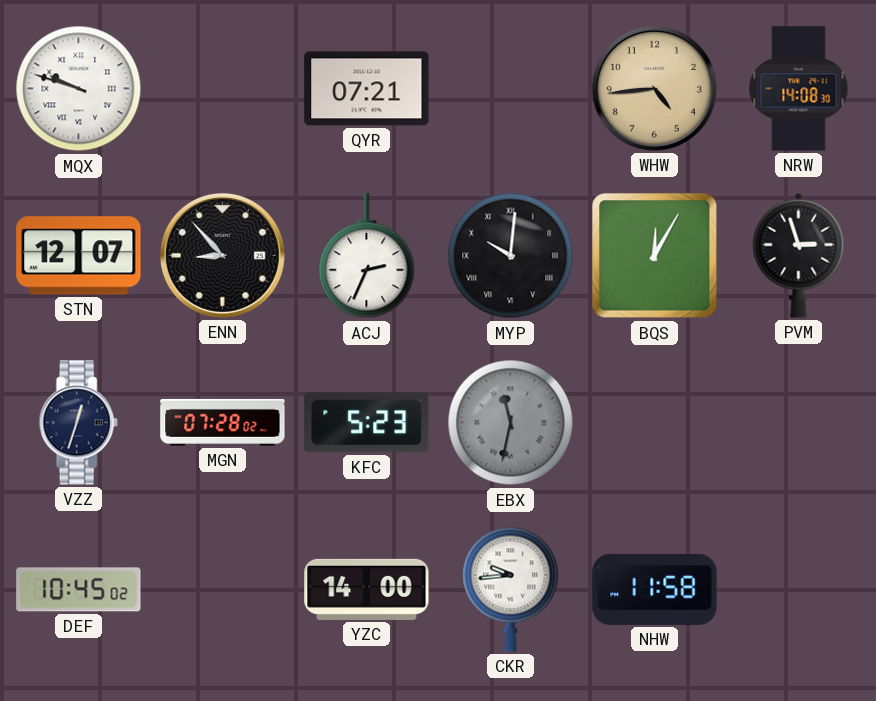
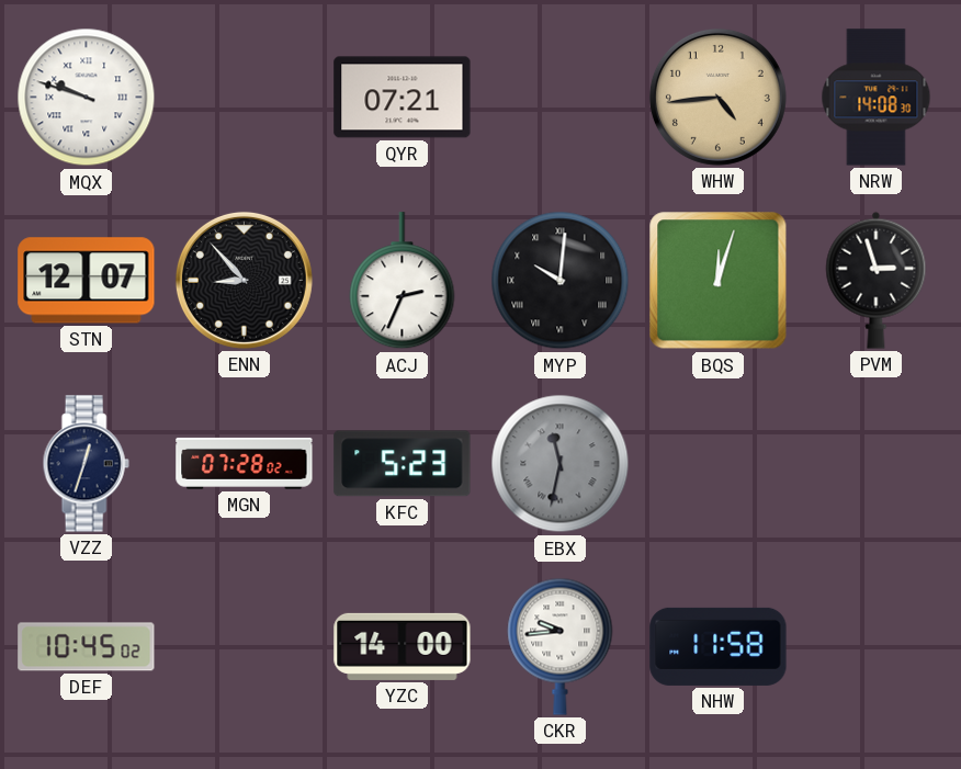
BQS: 12:05 -> 12:03 (719, 281)
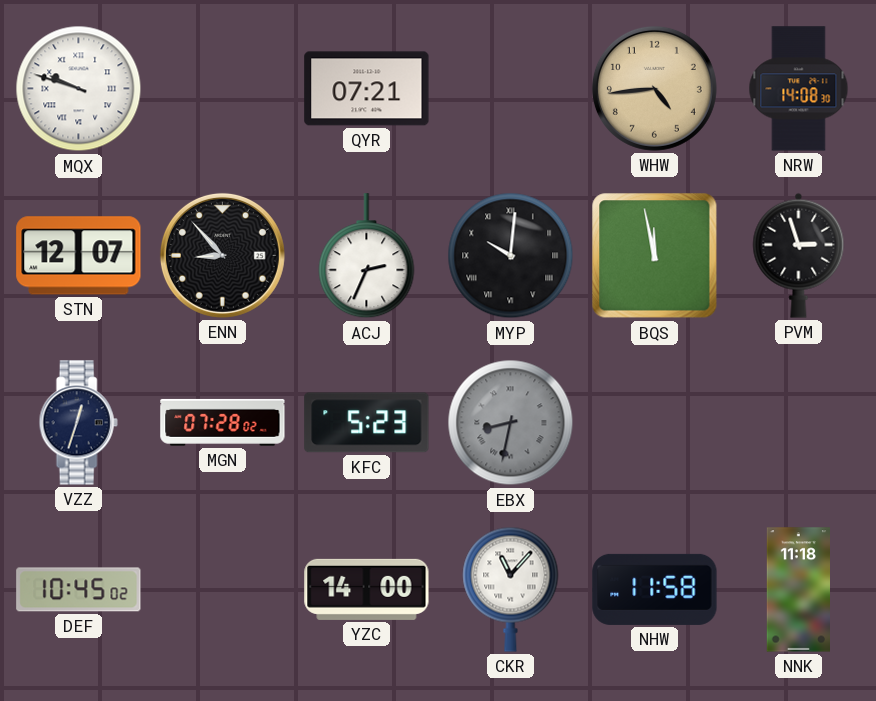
BQS: 12:03 -> 11:58 (655, 256)
EBX: 11:32 -> 8:32 (511, 423)
CKR: 9:44 -> 11:07 (511, 589)
NNK: none -> 11:18 (798, 590)
